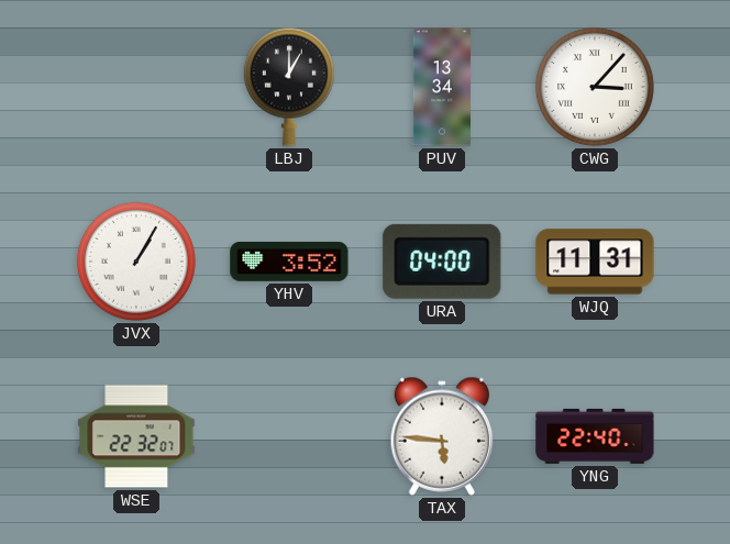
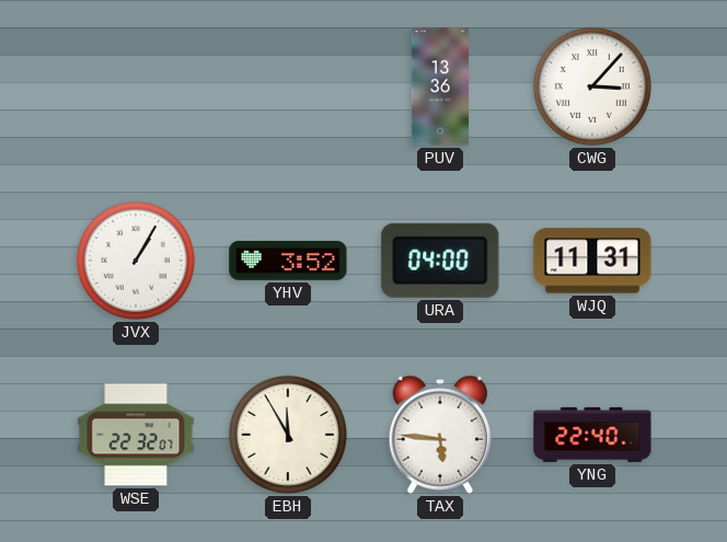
LBJ: 1:00 -> none (289, 87)
PUV: 13:34 -> 13:36 (439, 87)
EBH: none -> 11:55 (288, 435)
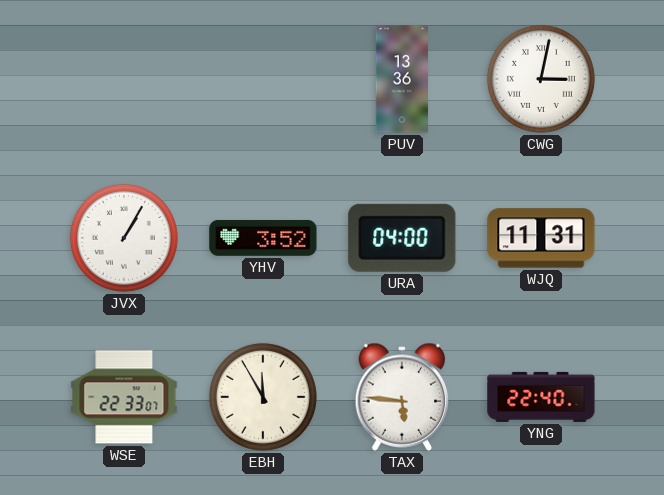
CWG: 3:07 -> 3:02 (541, 79)
WSE: 22:32 -> 22:33 (124, 397)
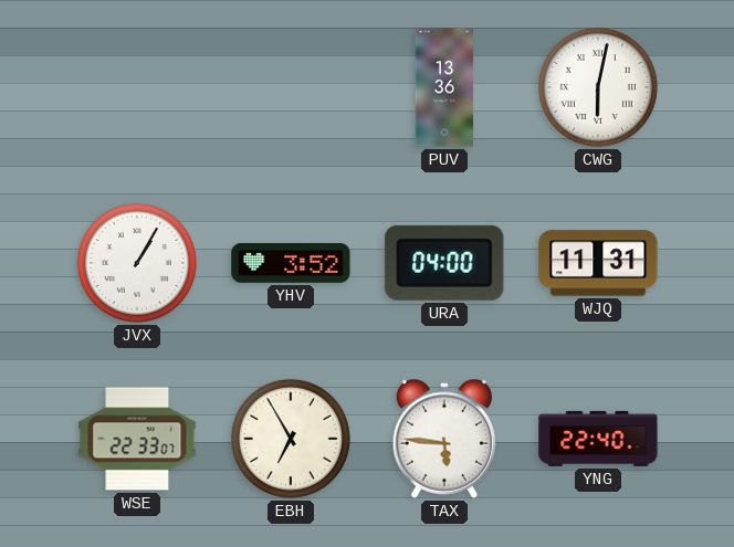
CWG: 3:02 -> 6:02 (598, 87)
EBH: 11:55 -> 6:55 (291, 439)
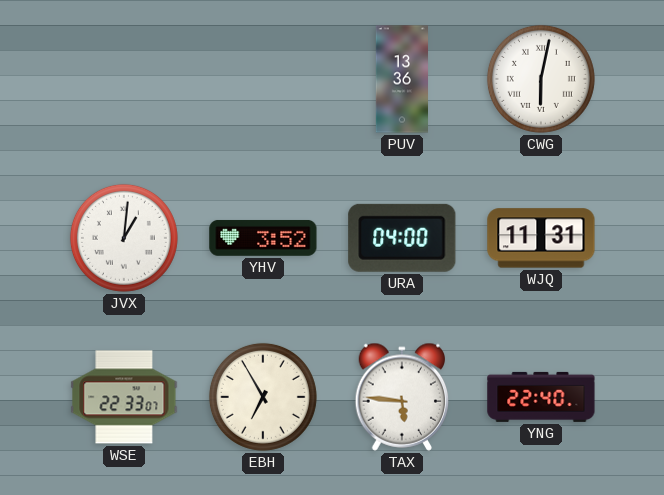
JVX: 1:05 -> 1:01 (124, 238)
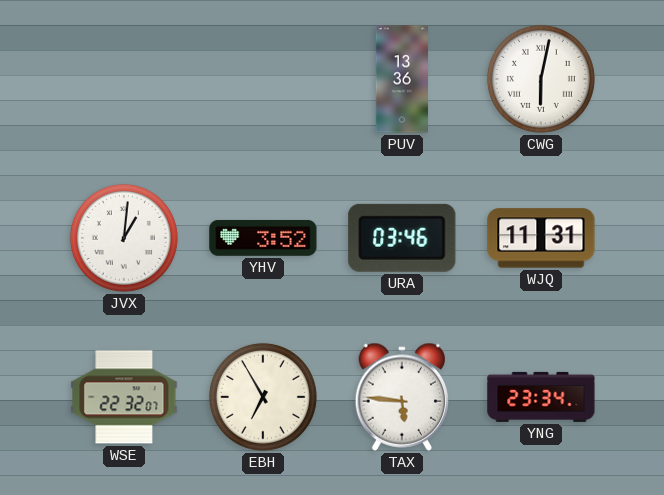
URA: 04:00 -> 03:46 (402, 238)
WSE: 22:33 -> 22:32 (124, 397)
YNG: 22:40 -> 23:34 (541, 397)
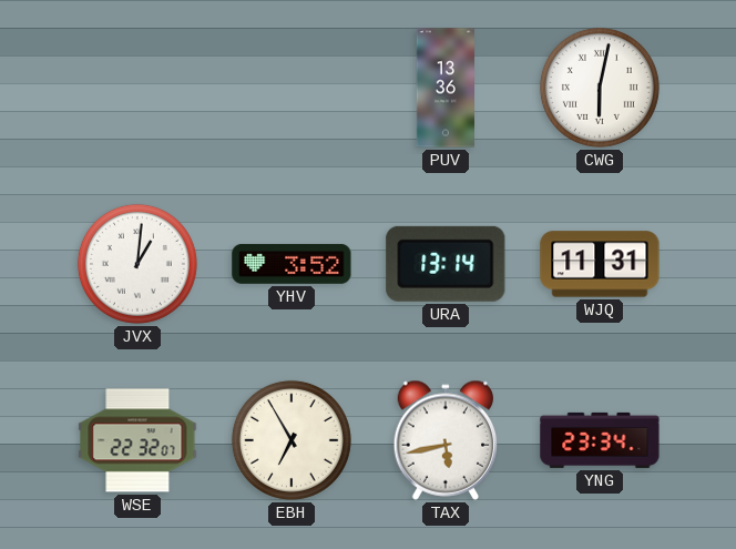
URA: 03:46 -> 13:14 (446, 264)
TAX: 5:46 -> 5:43 (446, 440)
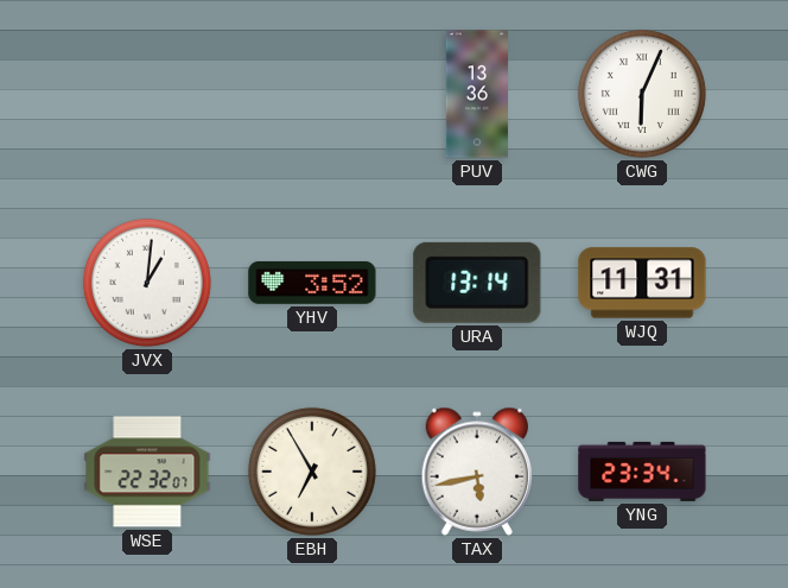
CWG: 6:02 -> 6:04 (642, 94)
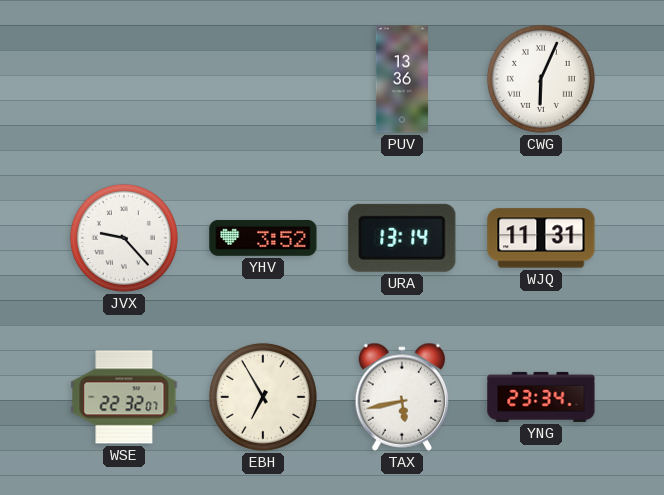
JVX: 1:01 -> 9:23 (124, 238)
